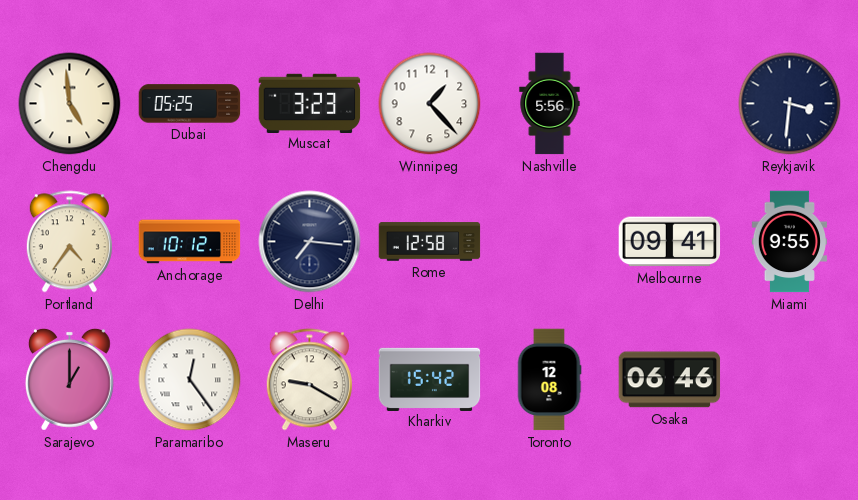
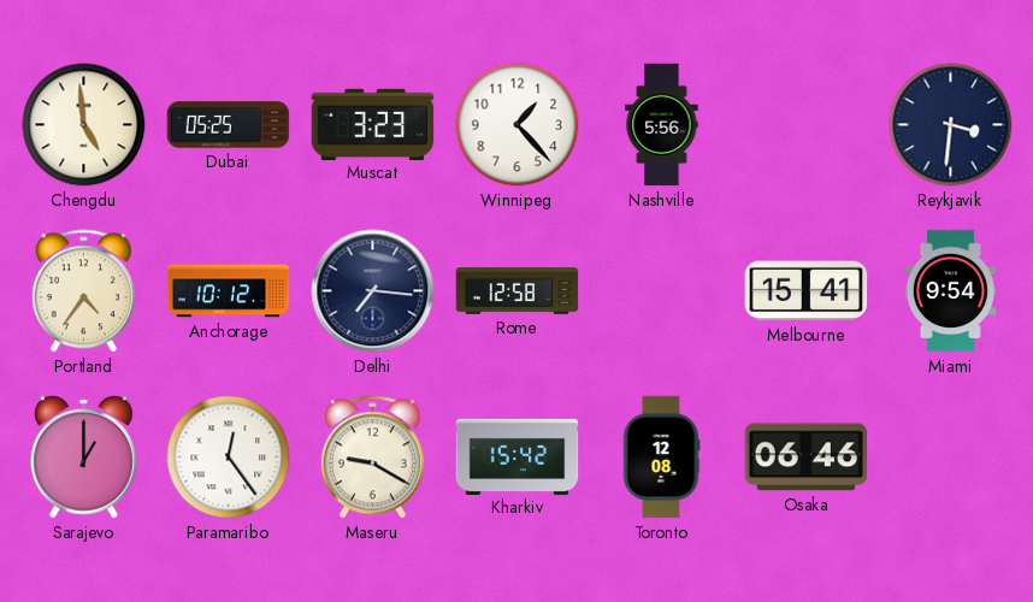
Melbourne: 09:41 -> 15:41 (807, 291)
Miami: 9:55 -> 9:54 (950, 291)
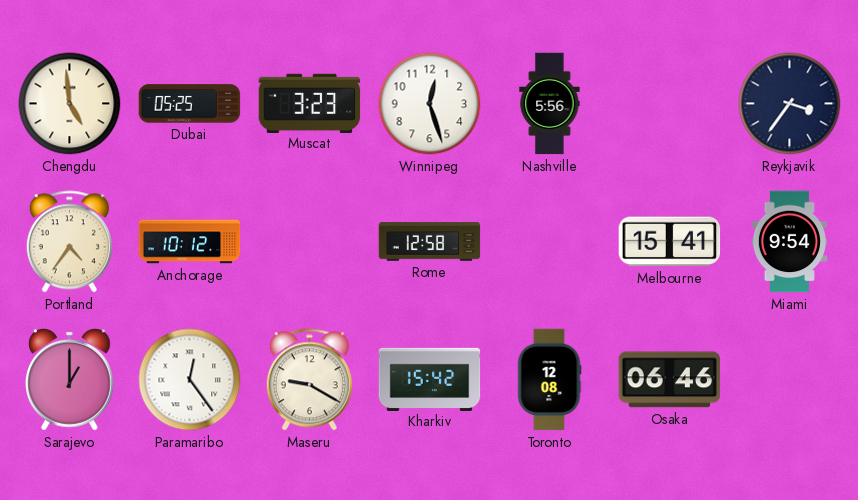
Winnipeg: 1:23 -> 12:27 (430, 104)
Reykjavik: 3:31 -> 3:36 (790, 104)
Delhi: 7:16 -> none (373, 291)
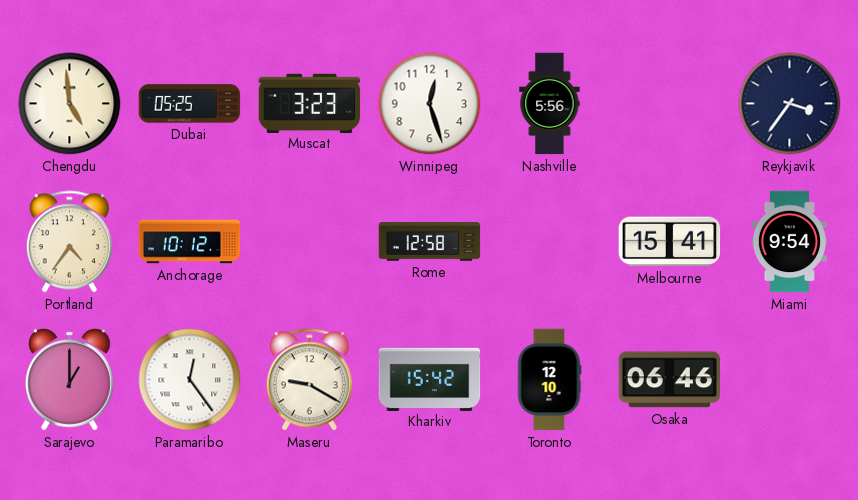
Toronto: 12:08 -> 12:10 (549, 380)
